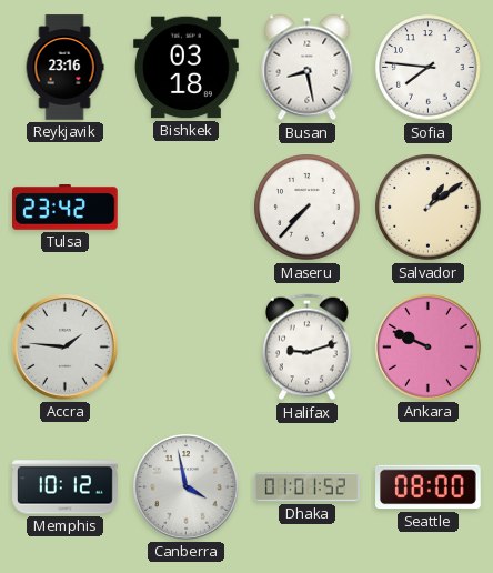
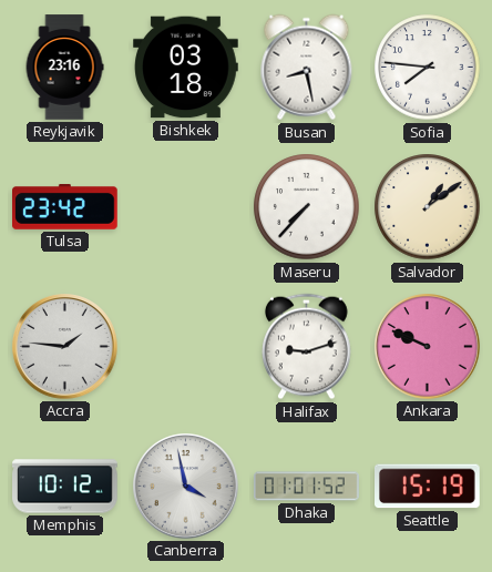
Seattle: 08:00 -> 15:19 (428, 487)
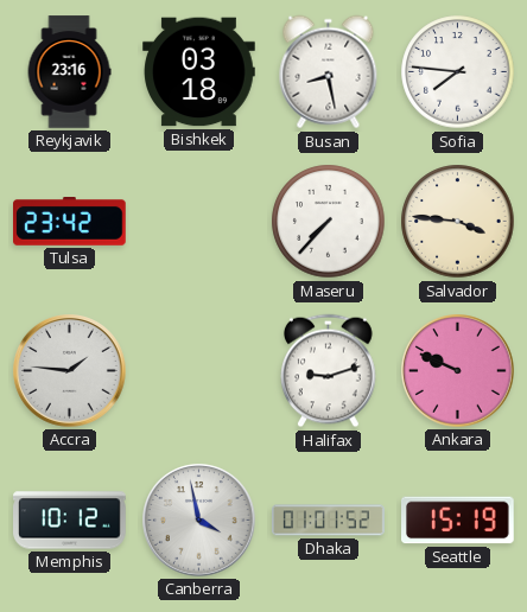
Salvador: 1:09 -> 3:46 (458, 222)
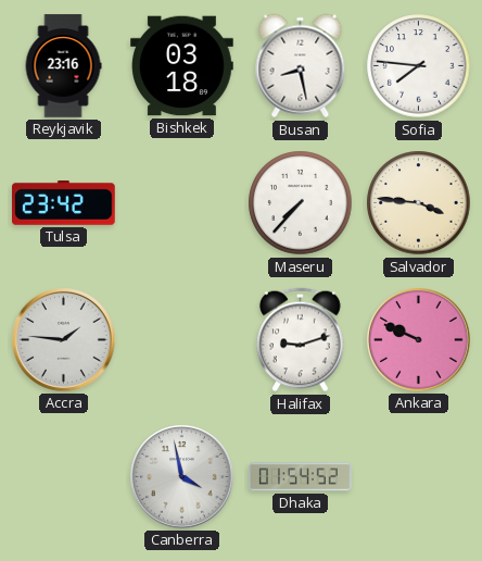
Memphis: 10:12 -> none (70, 521)
Dhaka: 01:01 -> 01:54 (301, 477)
Seattle: 15:19 -> none (458, 521)
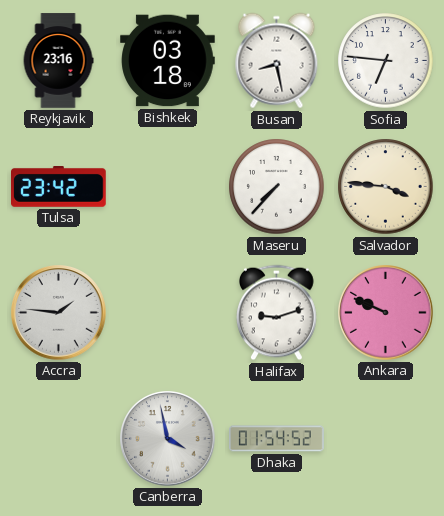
Sofia: 7:46 -> 6:46 (386, 61)
